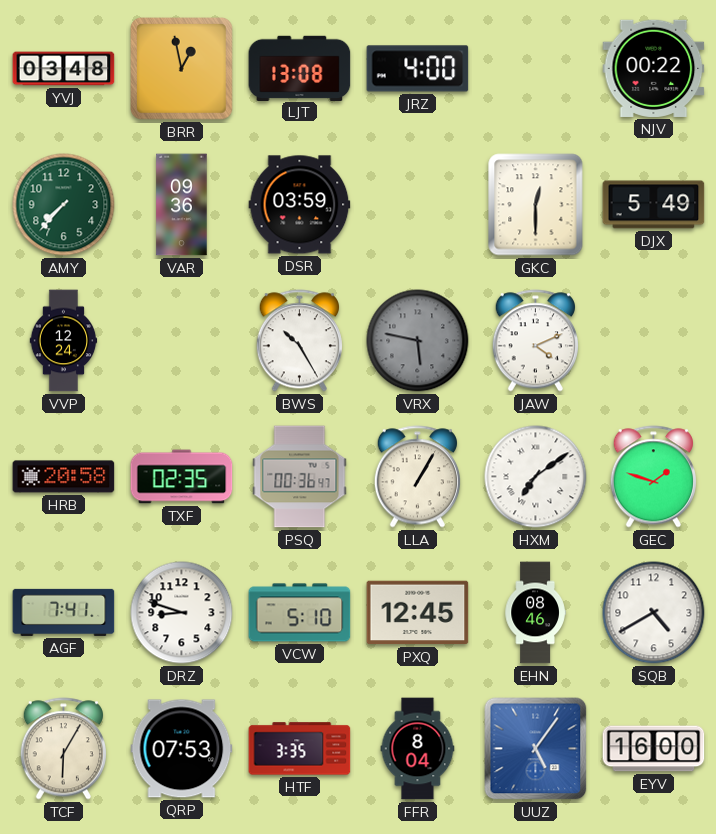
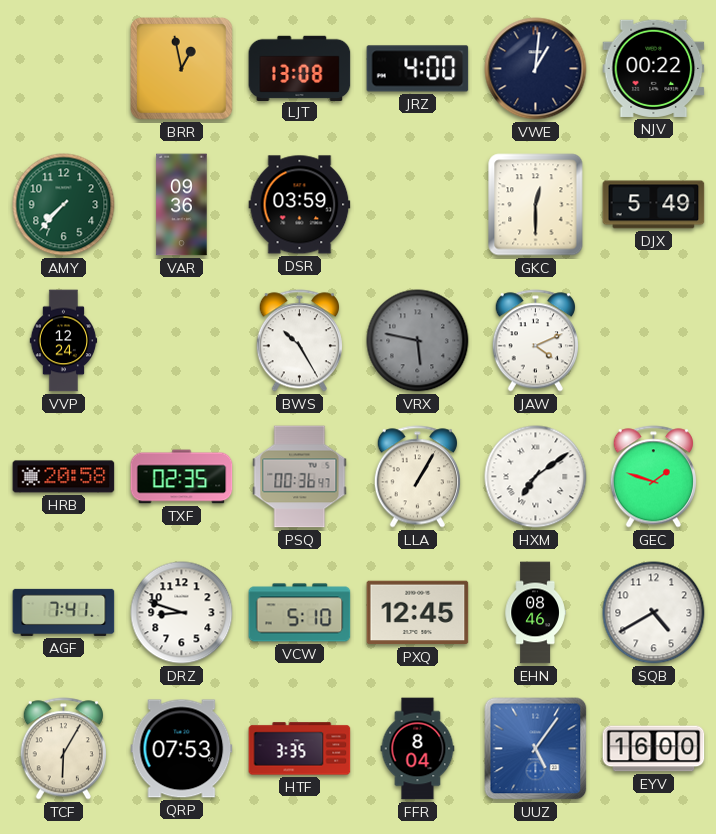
YVJ: 03:48 -> none (64, 69)
VWE: none -> 1:01 (536, 69)
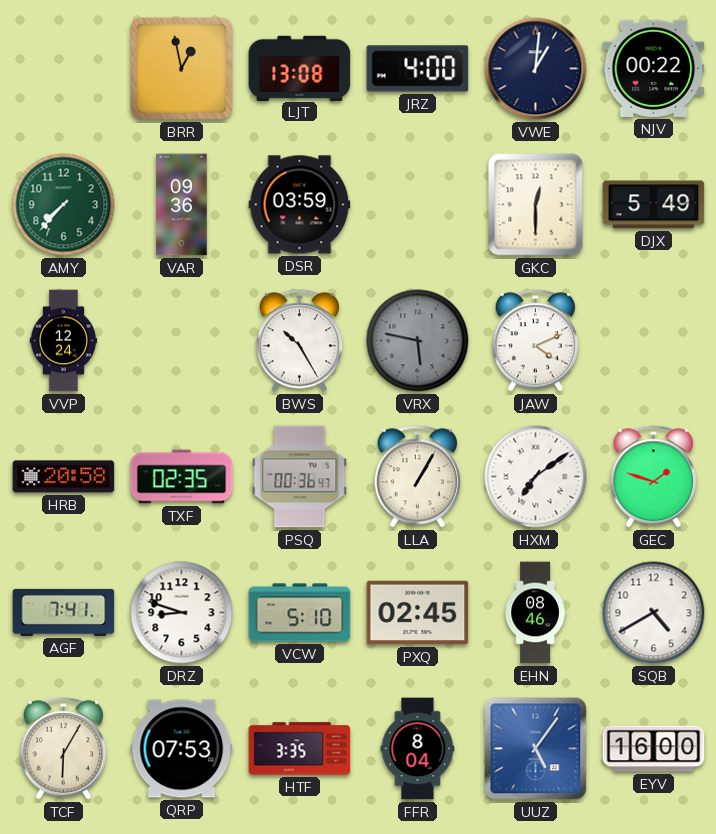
PXQ: 12:45 -> 02:45 (418, 613)
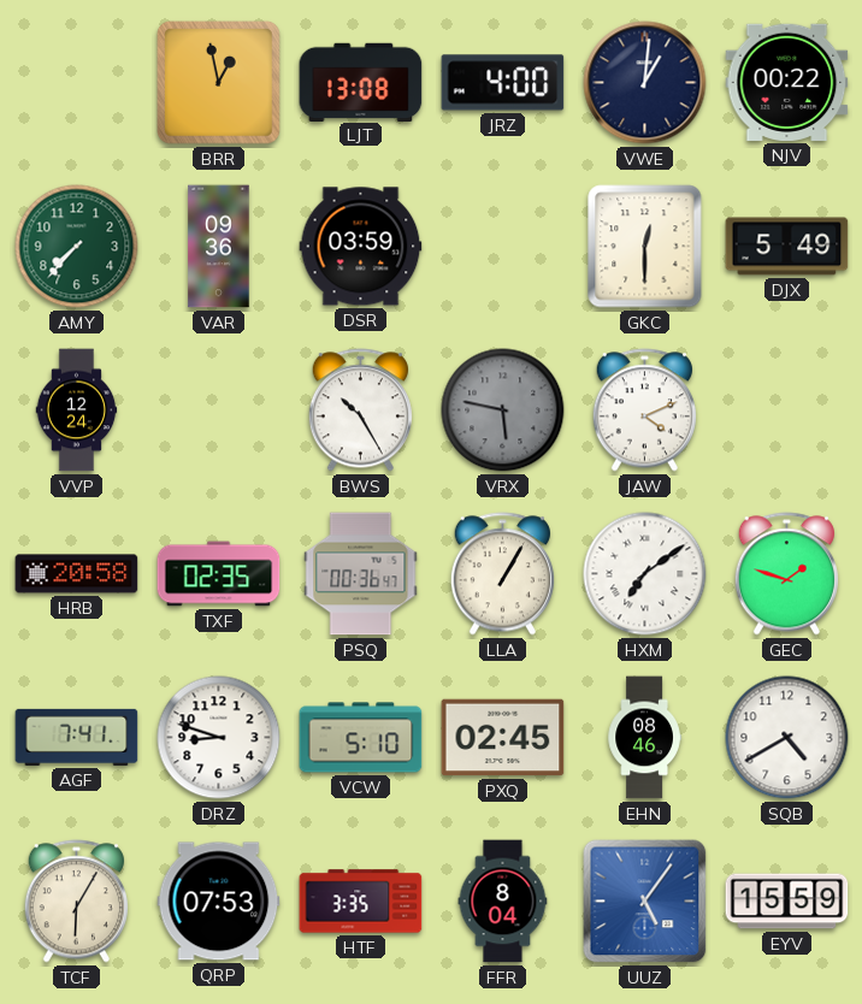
EYV: 16:00 -> 15:59 (787, 902)
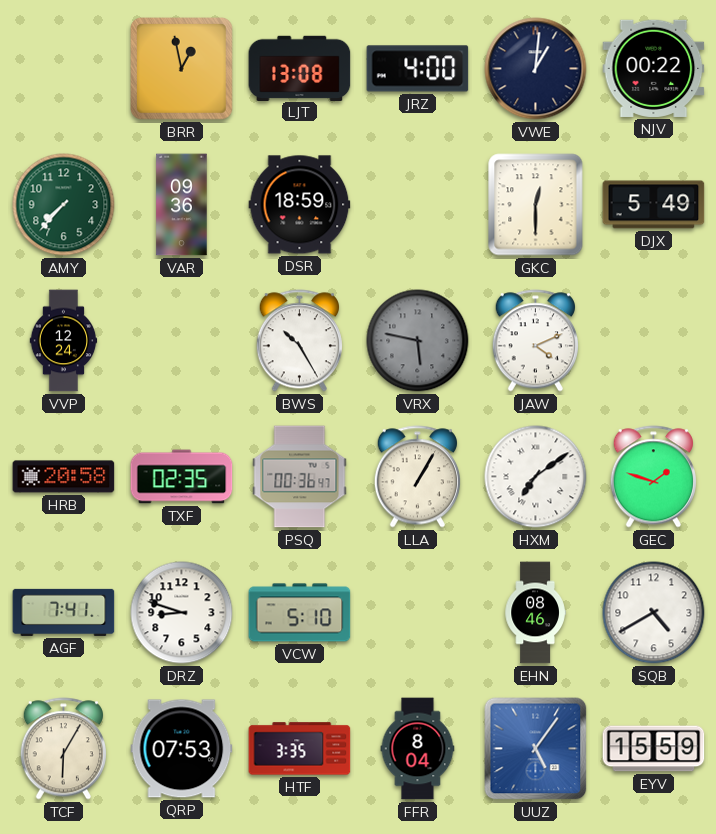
DSR: 03:59 -> 18:59 (300, 205)
PXQ: 02:45 -> none (503, 738)
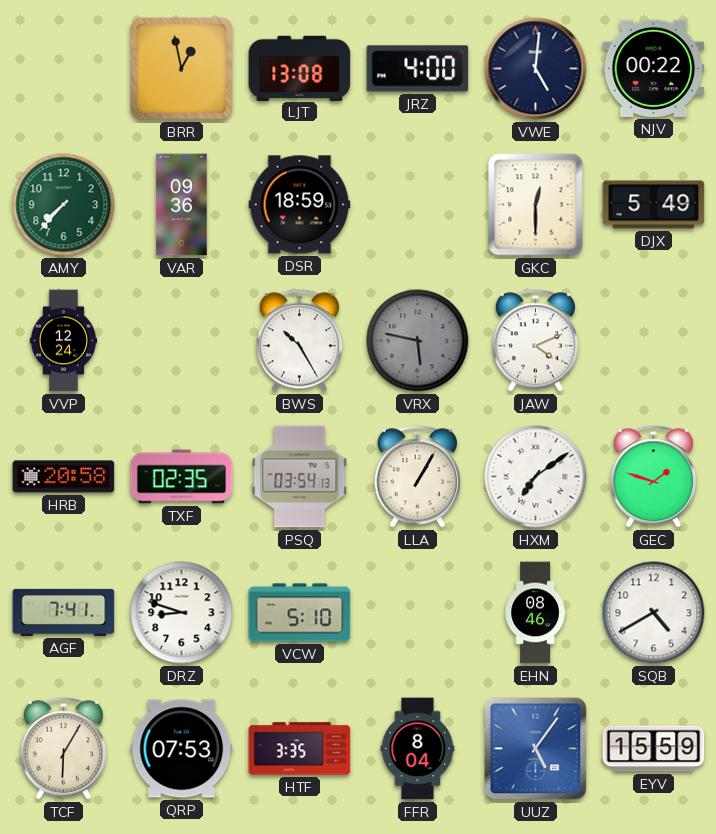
VWE: 1:01 -> 5:01 (536, 69)
PSQ: 00:36 -> 03:54 (300, 477)
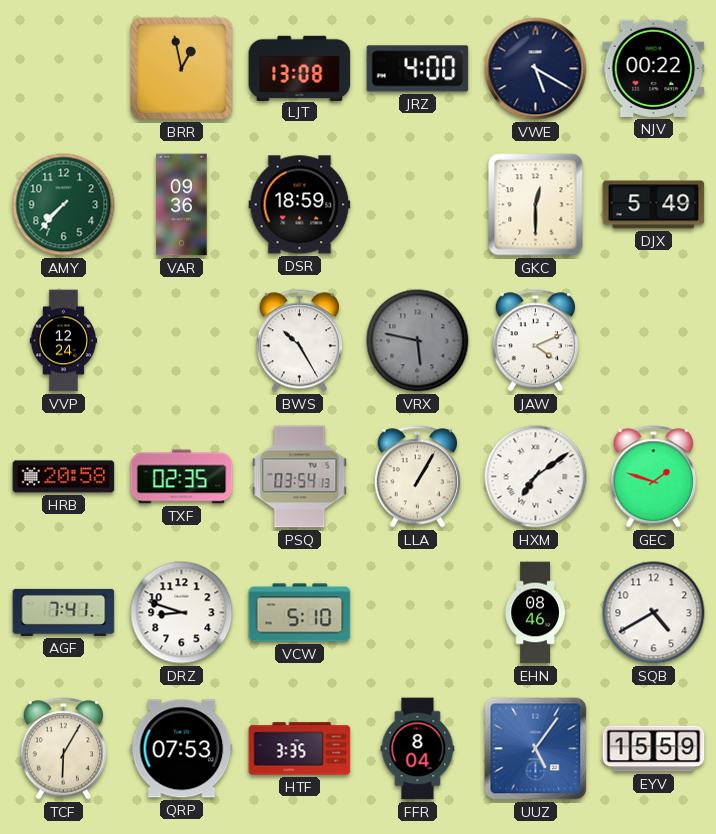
VWE: 5:01 -> 5:20 (536, 69)
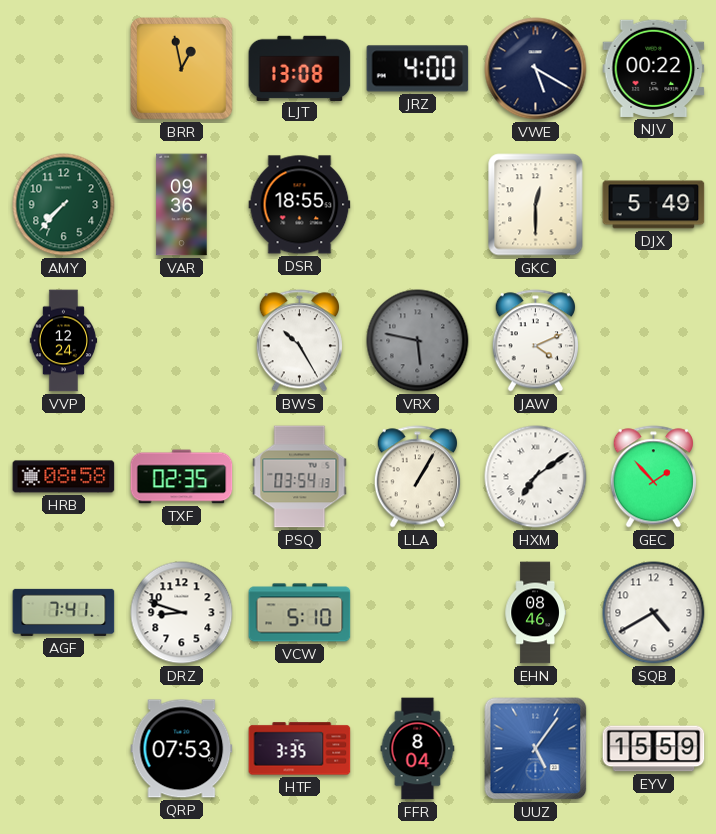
DSR: 18:59 -> 18:55 (300, 205)
HRB: 20:58 -> 08:58 (64, 477)
GEC: 1:48 -> 1:53 (653, 477)
TCF: 6:05 -> none (63, 749)
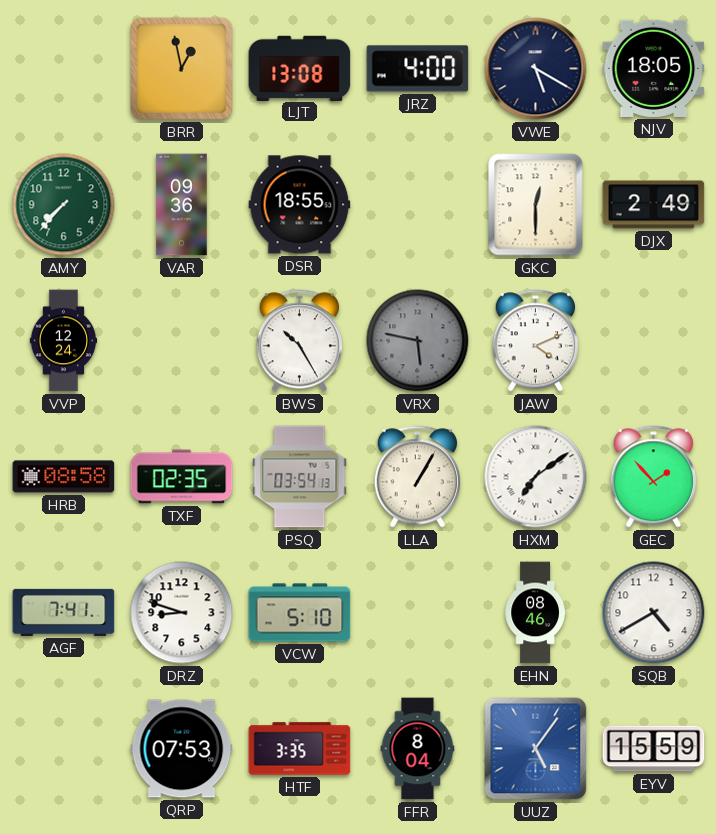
NJV: 00:22 -> 18:05 (654, 68)
DJX: 5:49 -> 2:49 (654, 205)
